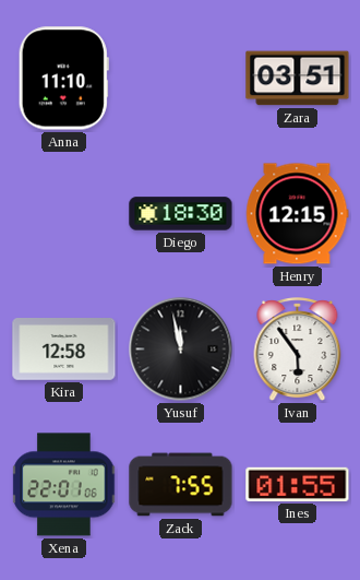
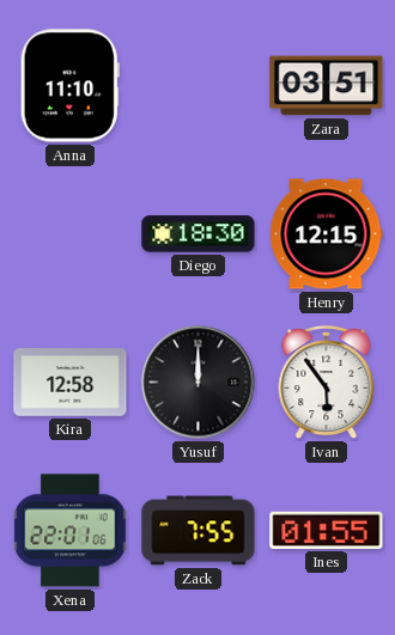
Yusuf: 11:58 -> 12:00 (199, 383)
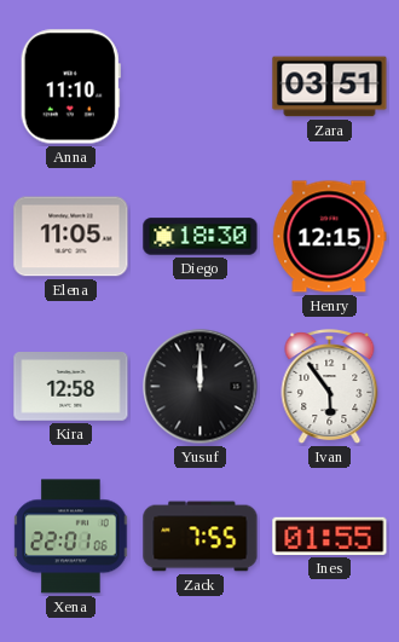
Elena: none -> 11:05 (71, 237)
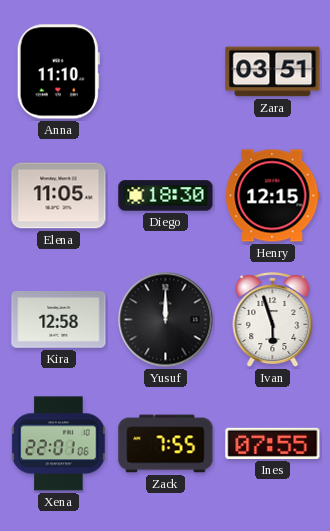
Ivan: 5:54 -> 5:57 (273, 320)
Ines: 01:55 -> 07:55 (273, 443)
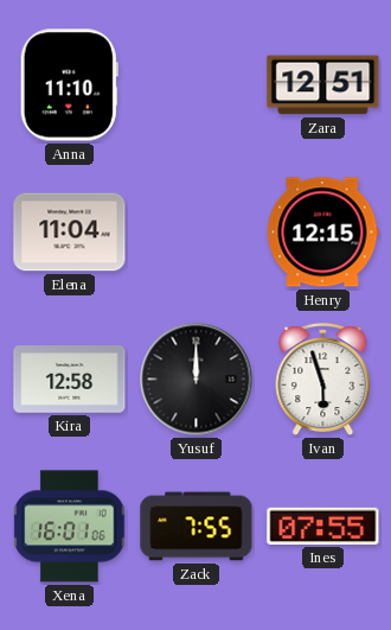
Zara: 03:51 -> 12:51 (323, 85)
Elena: 11:05 -> 11:04 (70, 233)
Diego: 18:30 -> none (166, 196)
Xena: 22:01 -> 16:01 (70, 527)
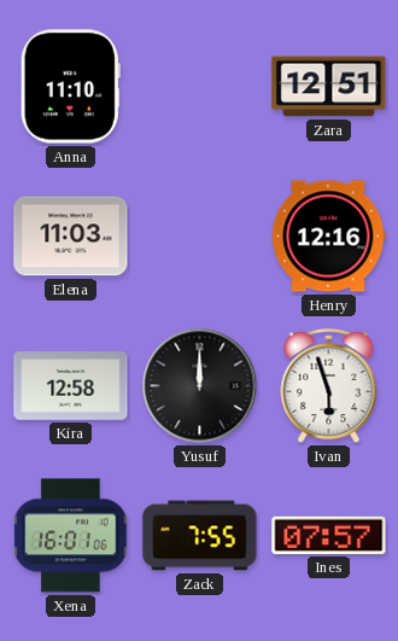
Elena: 11:04 -> 11:03 (71, 237)
Henry: 12:15 -> 12:16 (329, 237)
Ines: 07:55 -> 07:57 (329, 535)
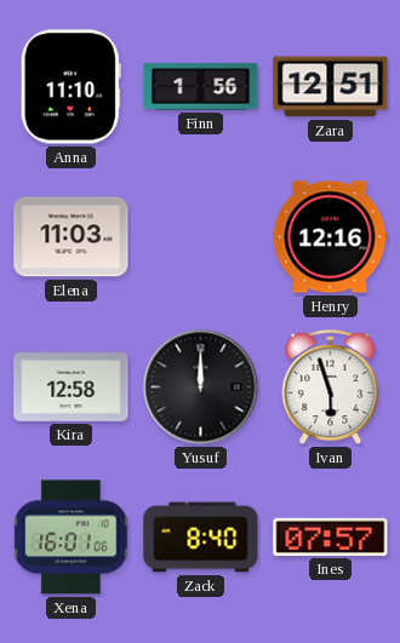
Finn: none -> 1:56 (201, 87)
Zack: 7:55 -> 8:40 (201, 538)
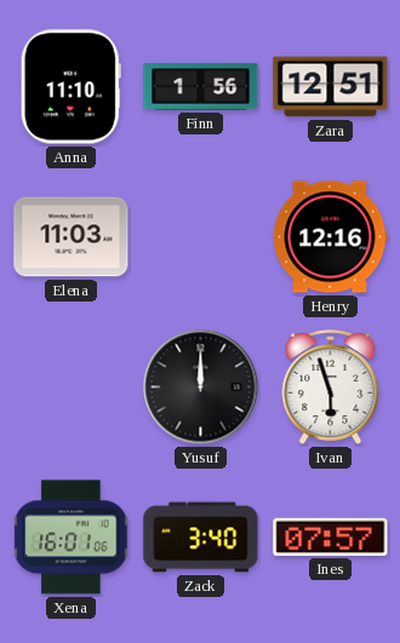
Kira: 12:58 -> none (72, 387)
Zack: 8:40 -> 3:40 (201, 538)
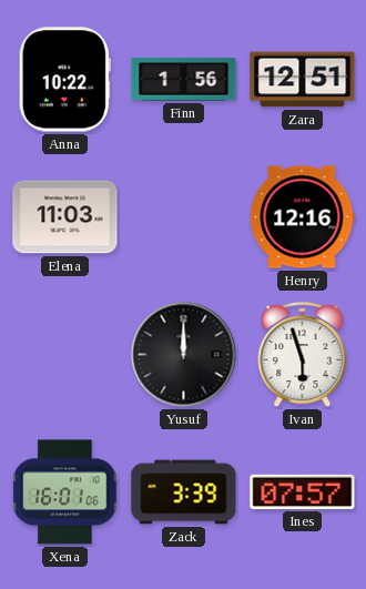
Anna: 11:10 -> 10:22 (64, 80)
Zack: 3:40 -> 3:39 (184, 492)
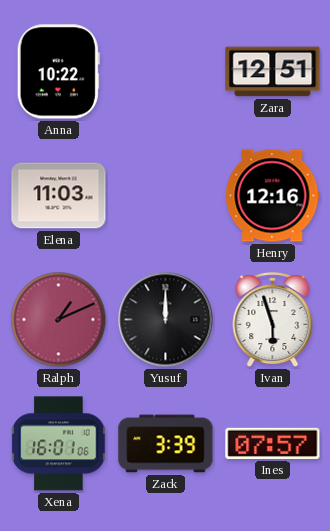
Finn: 1:56 -> none (184, 80)
Ralph: none -> 1:11 (59, 320)
